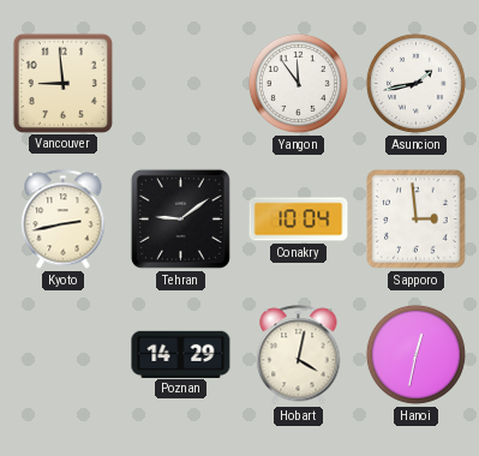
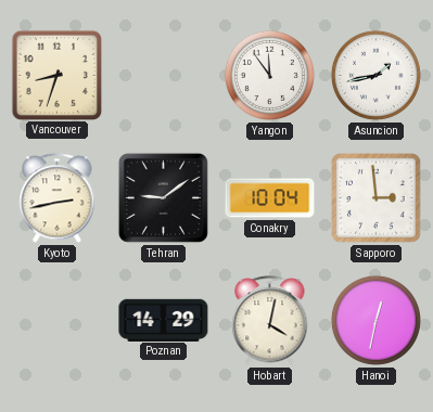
Vancouver: 8:59 -> 8:33 (56, 75)
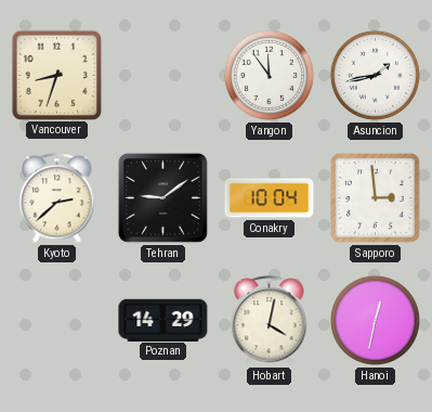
Kyoto: 2:43 -> 2:38 (57, 198)
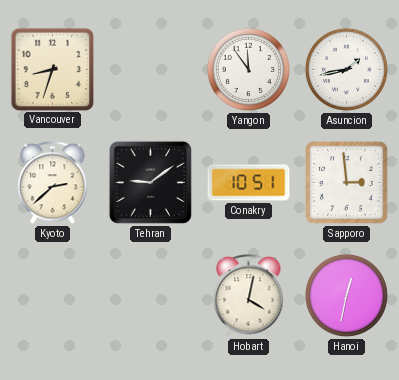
Conakry: 10:04 -> 10:51 (249, 183)
Poznan: 14:29 -> none (163, 320)
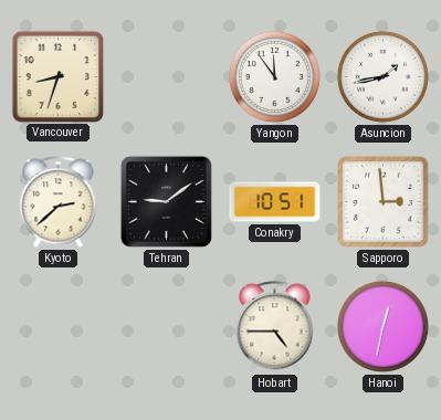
Hobart: 4:02 -> 4:45 (275, 327)
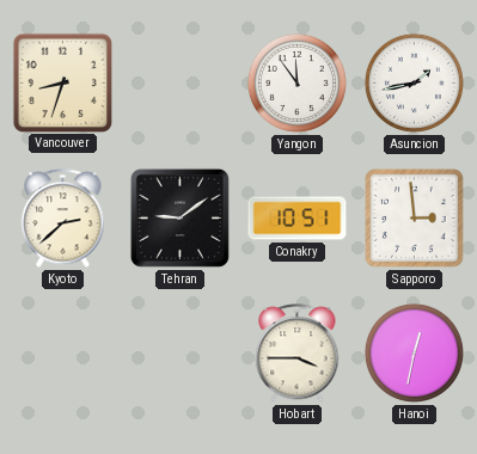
Hobart: 4:45 -> 3:45 (298, 354)
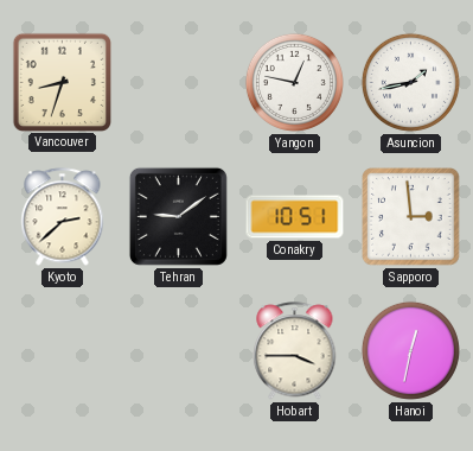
Yangon: 11:54 -> 12:47 (294, 82)
